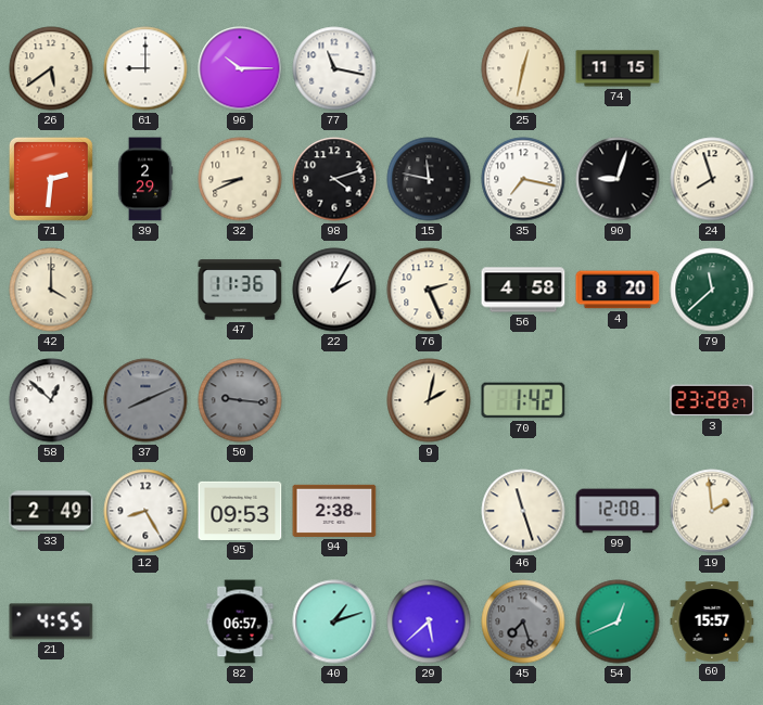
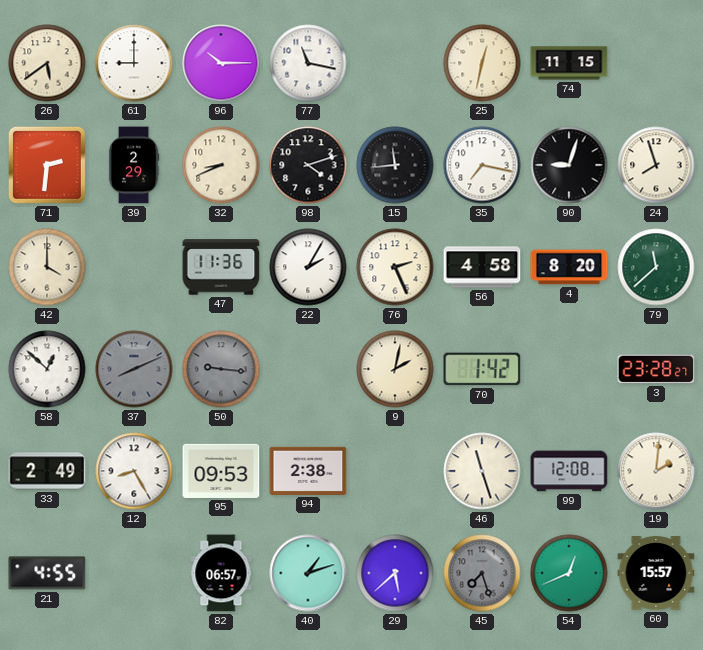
15: 11:47 -> 11:44 (395, 165)
19: 1:59 -> 2:01 (656, 471)
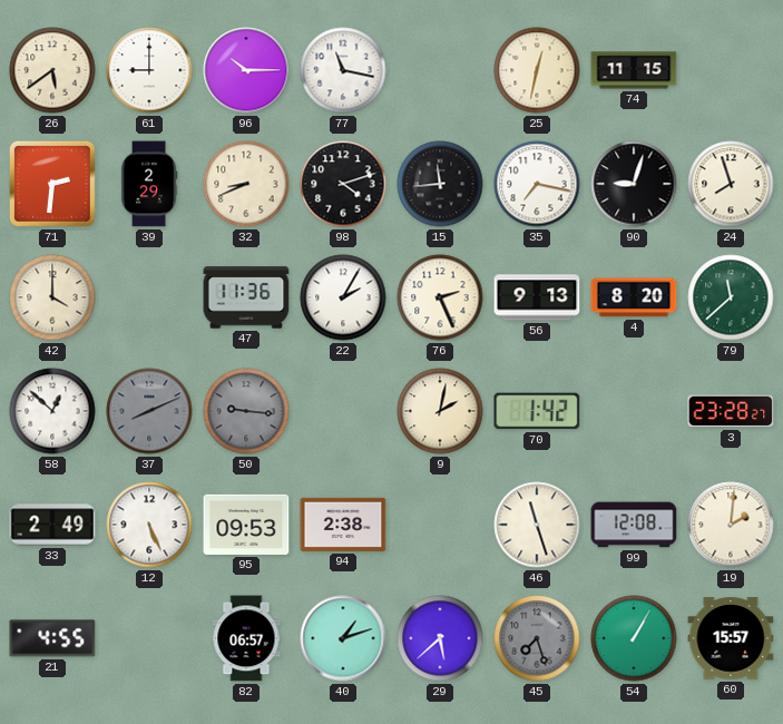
56: 4:58 -> 9:13 (537, 297)
12: 8:25 -> 5:26 (149, 525)
54: 12:41 -> 1:05 (634, 638)
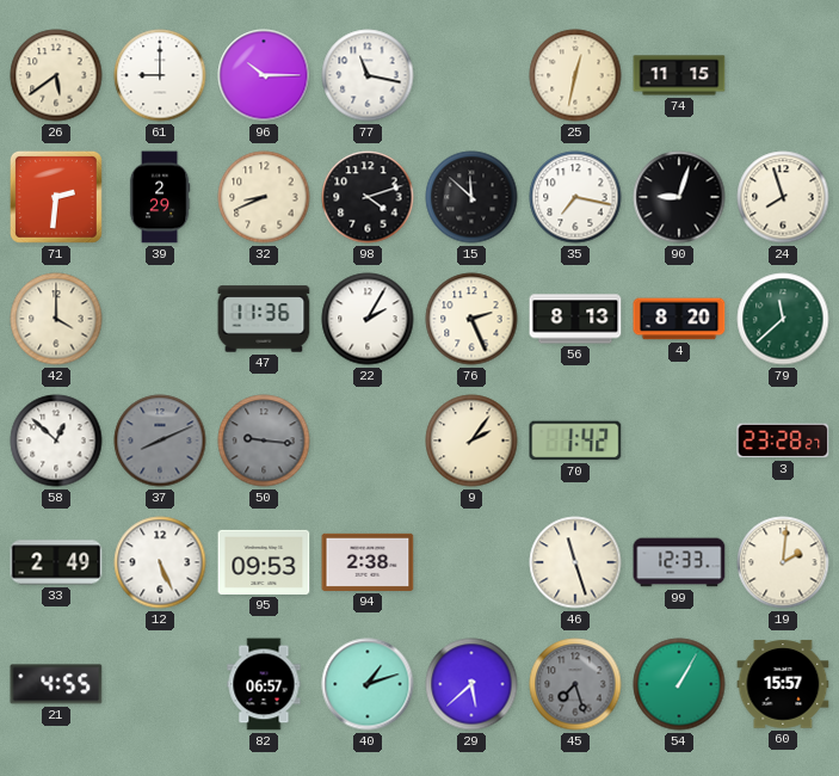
15: 11:44 -> 11:52 (471, 197)
56: 9:13 -> 8:13 (575, 319)
9: 2:02 -> 2:06 (471, 441)
99: 12:08 -> 12:33 (679, 562)
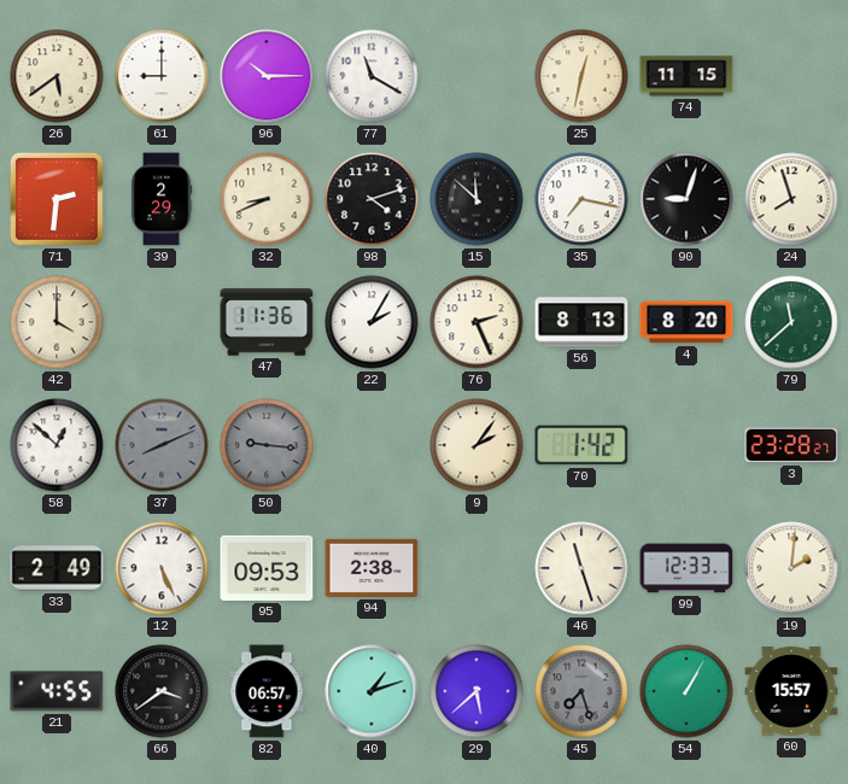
77: 11:17 -> 11:20 (372, 76)
66: none -> 3:39 (162, 691)
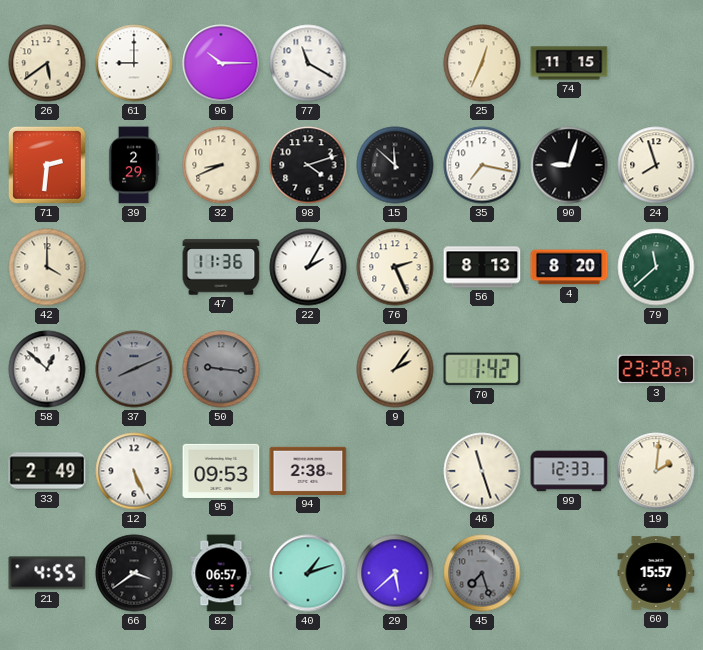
25: 12:32 -> 12:34 (482, 63)
54: 1:05 -> none (686, 691)
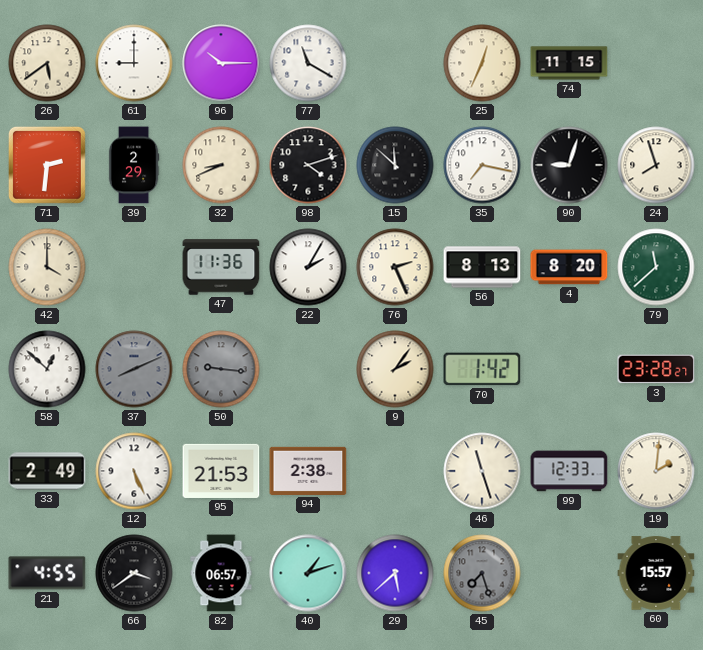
95: 09:53 -> 21:53 (221, 471)
